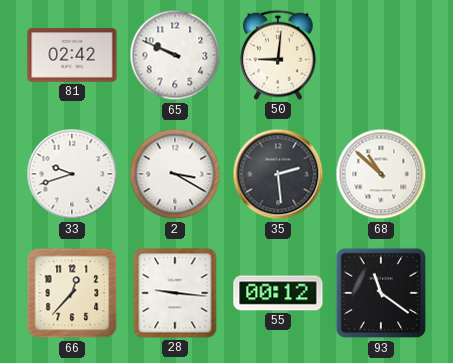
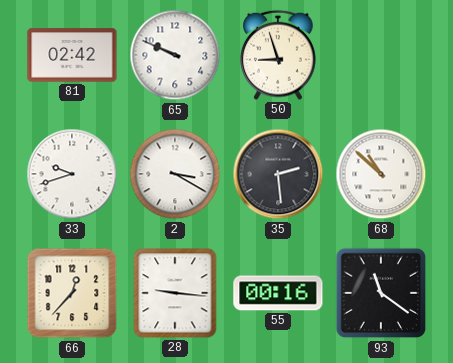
50: 9:01 -> 8:57 (279, 55)
55: 00:12 -> 00:16 (278, 293)
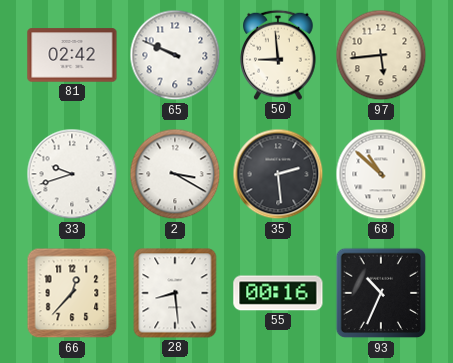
50: 8:57 -> 8:59 (279, 55)
97: none -> 5:44 (381, 55)
28: 9:16 -> 8:29 (175, 293)
93: 11:21 -> 10:34 (381, 293)
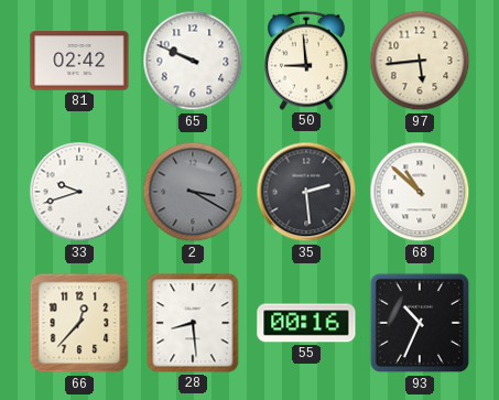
2 dial: white -> grey (193, 192)
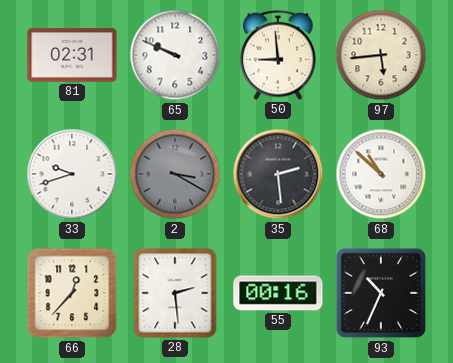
81: 02:42 -> 02:31 (72, 55)
28: 8:29 -> 2:29 (175, 293)
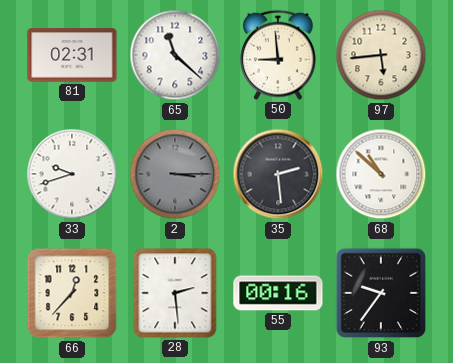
65: 9:49 -> 11:22 (175, 55)
2: 3:20 -> 3:15 (175, 174)
93: 10:34 -> 9:36 (381, 293)
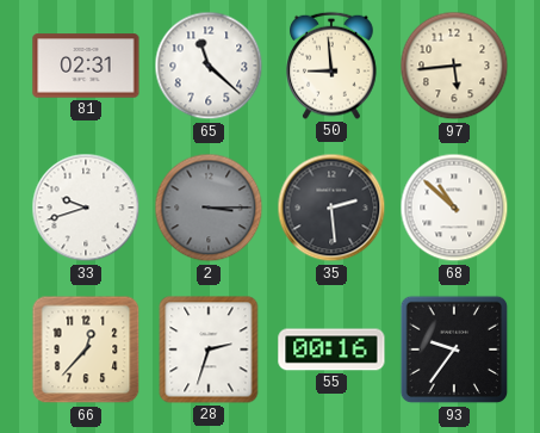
28: 2:29 -> 2:33 (209, 350)
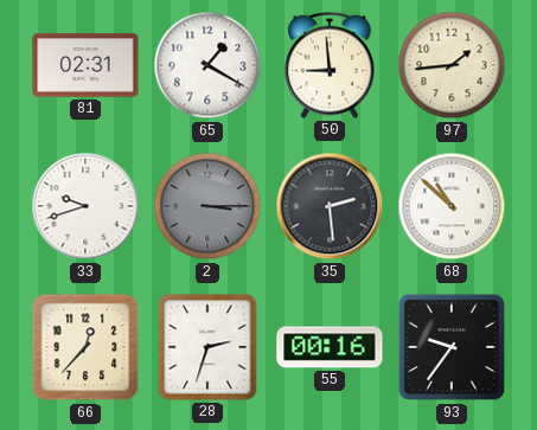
65: 11:22 -> 1:20 (207, 65)
97: 5:44 -> 1:44 (452, 65)
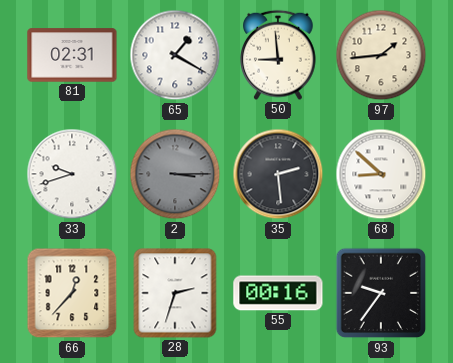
68: 10:52 -> 8:52 (381, 174)
